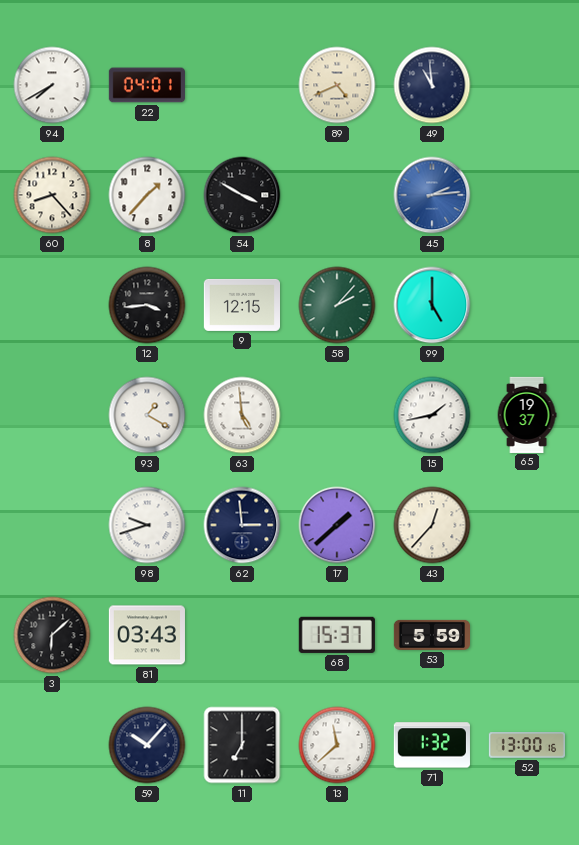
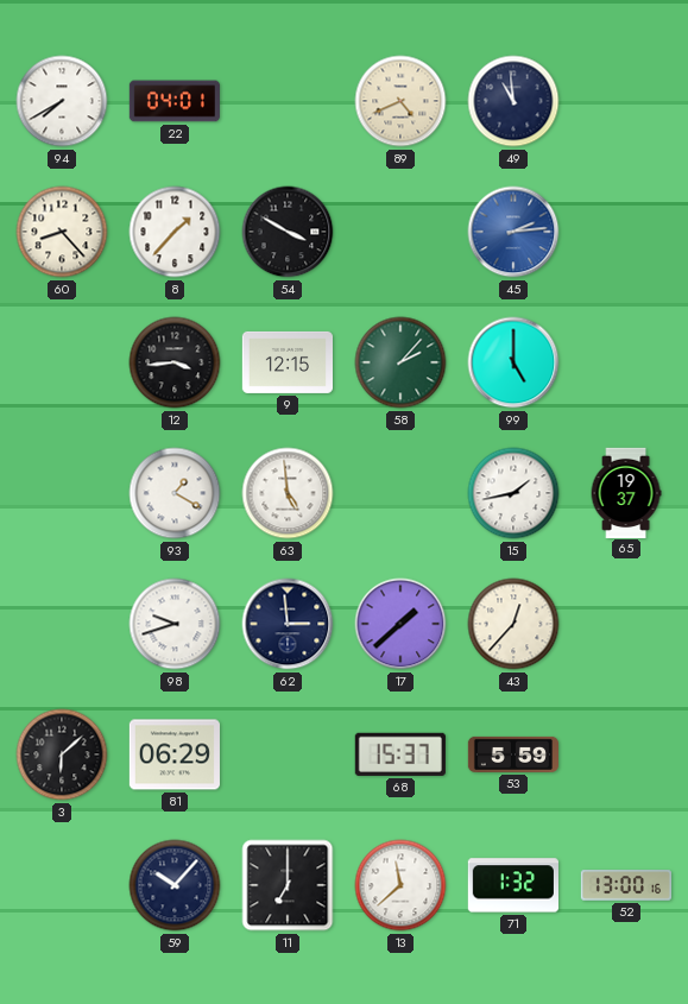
81: 03:43 -> 06:29 (175, 754)
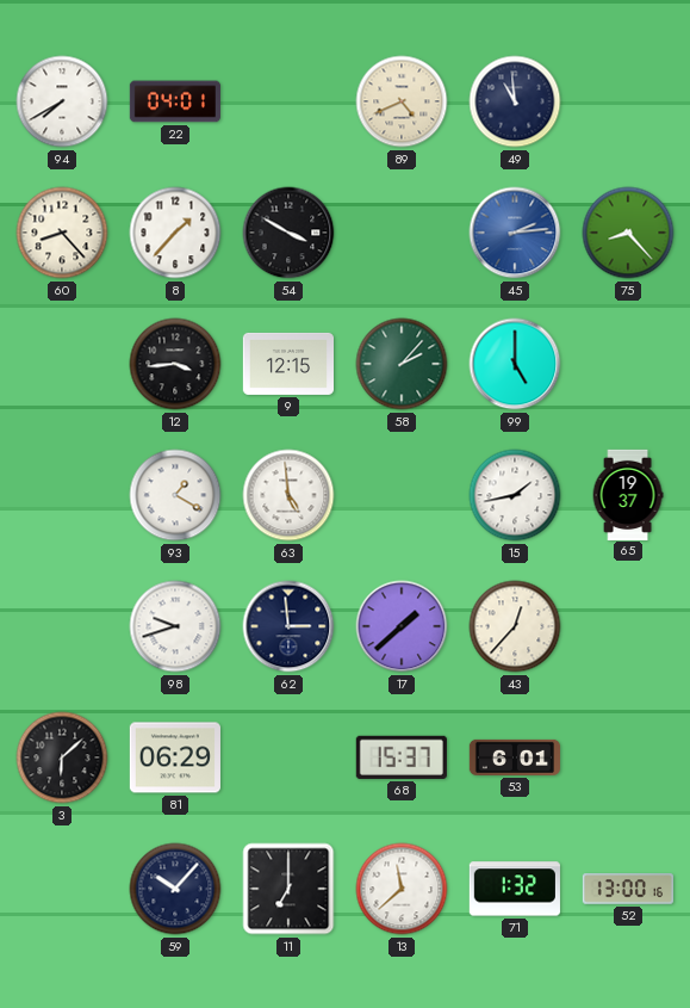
75: none -> 8:23 (628, 233)
53: 5:59 -> 6:01 (514, 757)
